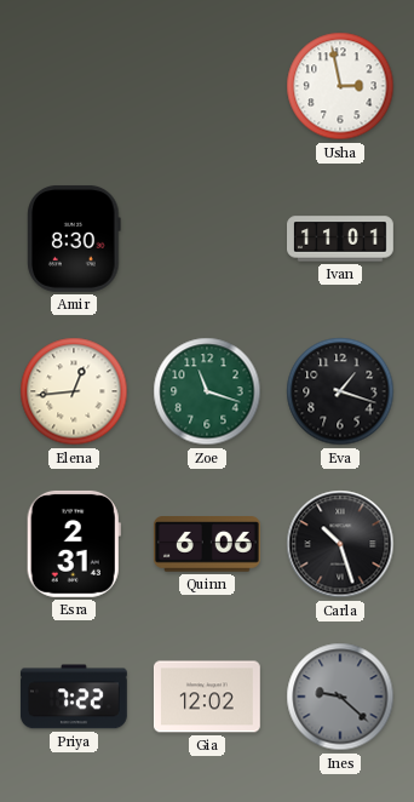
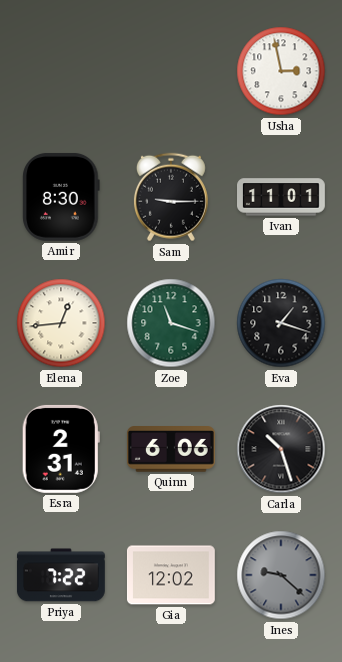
Sam: none -> 9:15 (171, 197)
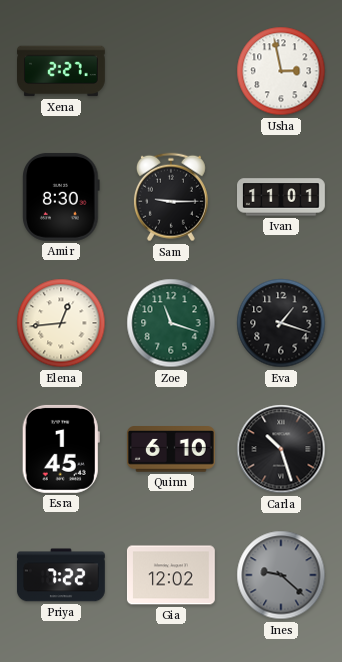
Xena: none -> 2:27 (62, 71)
Esra: 2:31 -> 1:45 (61, 449)
Quinn: 6:06 -> 6:10 (171, 449)
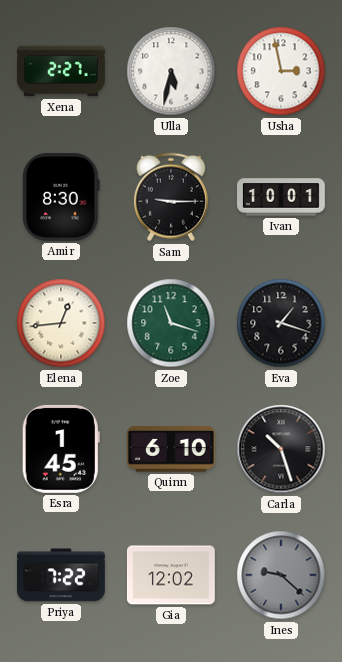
Ulla: none -> 5:32 (171, 71)
Ivan: 11:01 -> 10:01 (282, 197)
